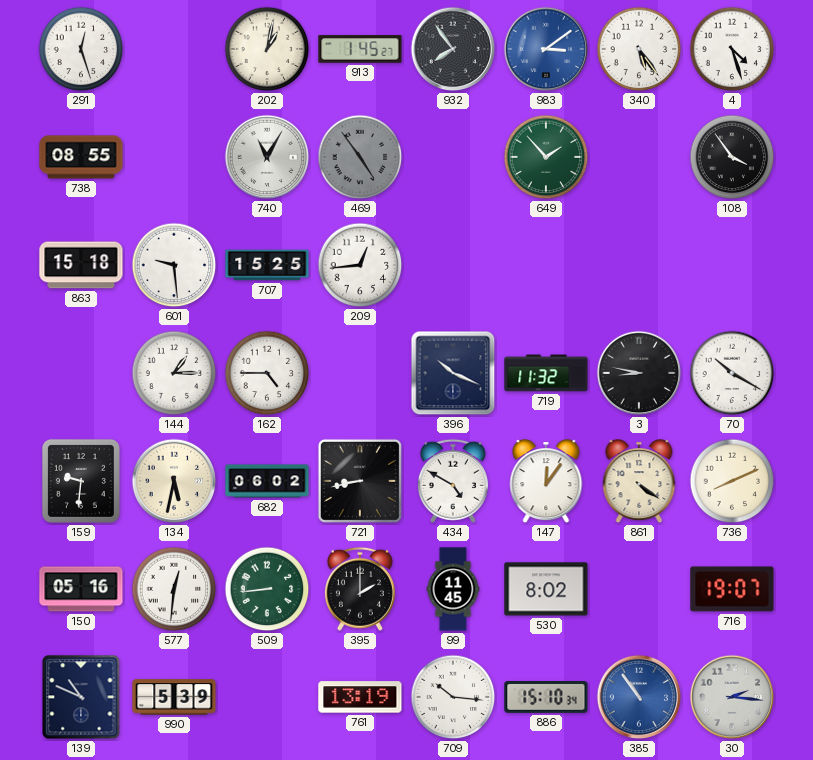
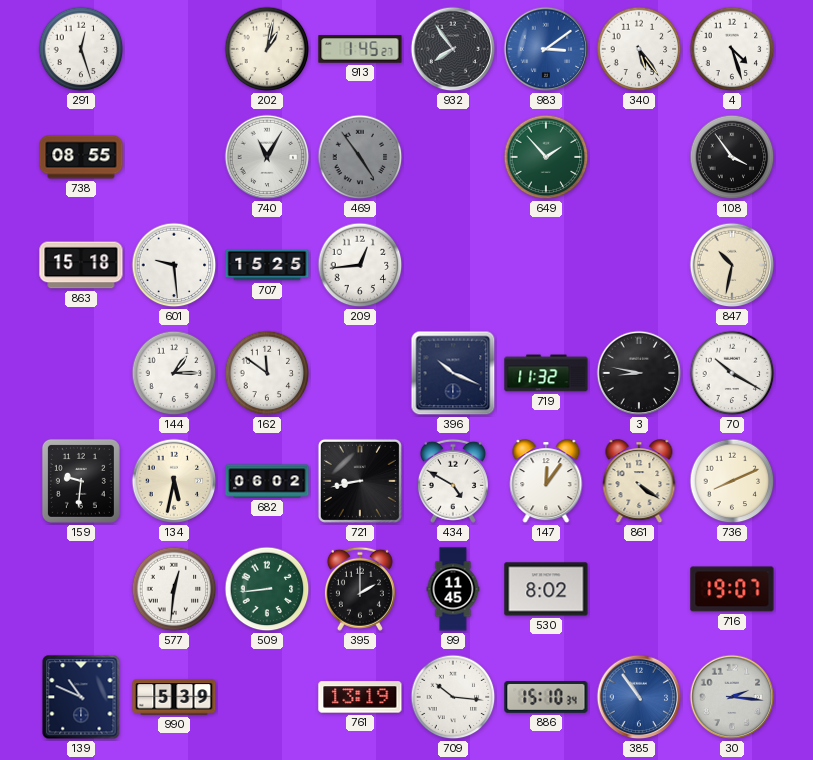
847: none -> 10:32 (732, 265)
162: 4:45 -> 11:51 (267, 373)
150: 05:16 -> none (81, 589)
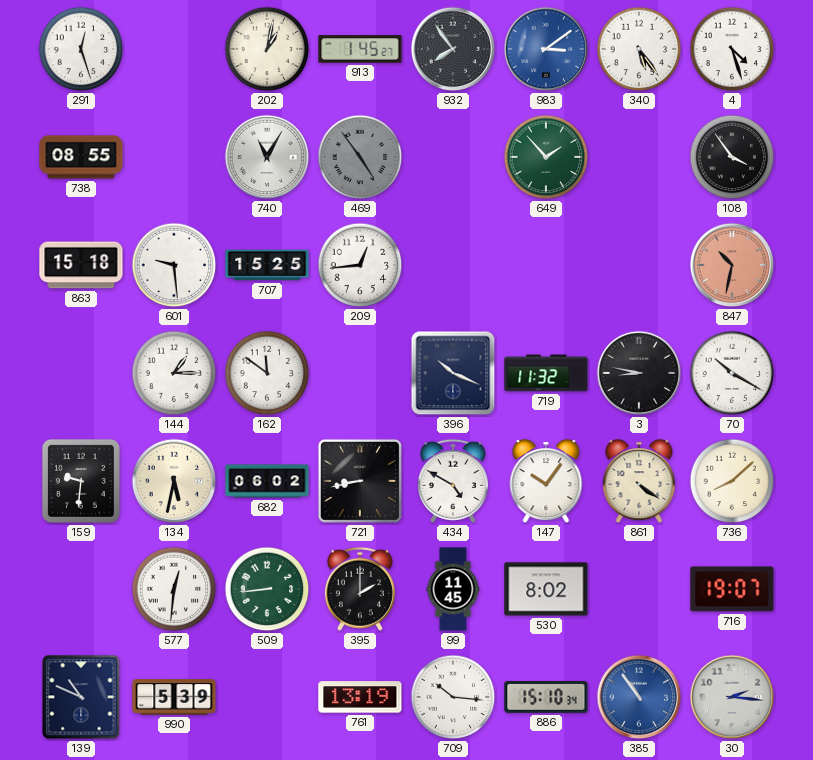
847 dial: cream -> salmon (732, 265)
147: 12:06 -> 10:06 (546, 482)
736: 8:11 -> 8:08 (732, 481)
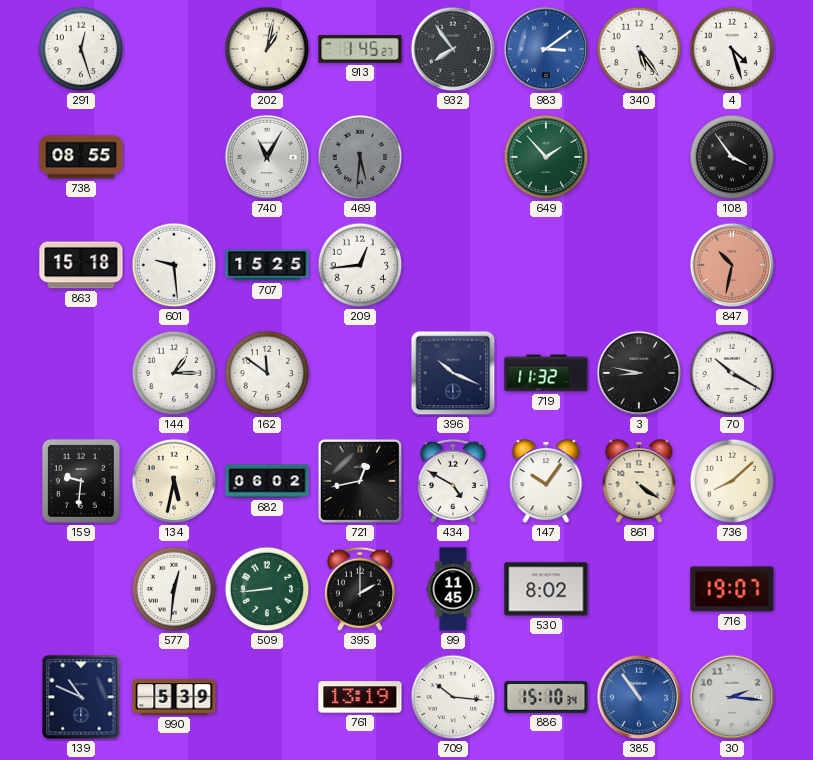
469: 4:54 -> 5:31 (360, 157)
721: 8:43 -> 12:43 (360, 481)
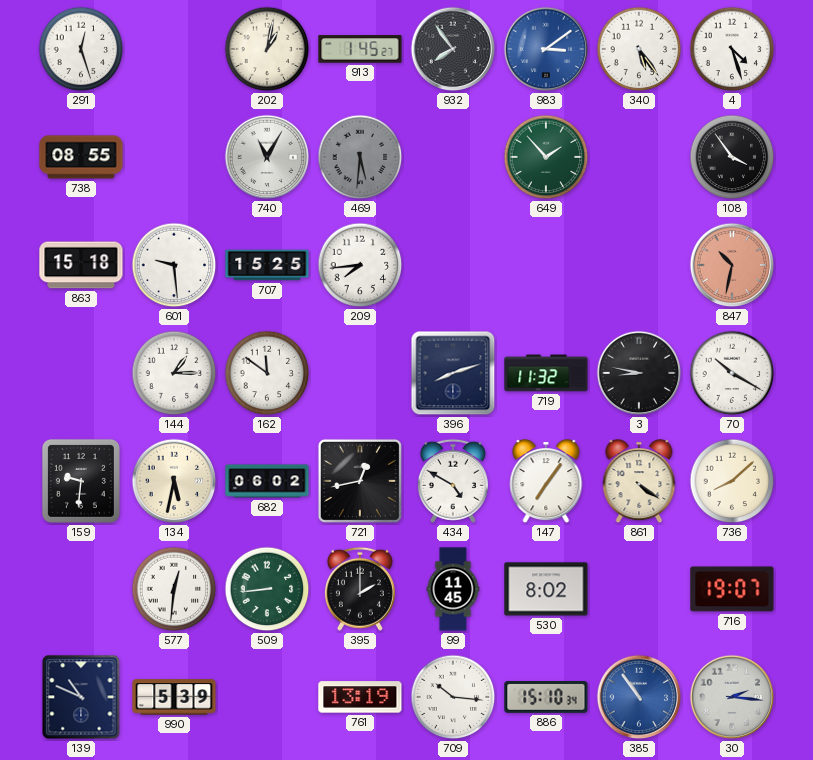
209: 12:44 -> 7:44 (360, 265)
396: 10:19 -> 8:12 (453, 373)
147: 10:06 -> 7:06 (546, 482)
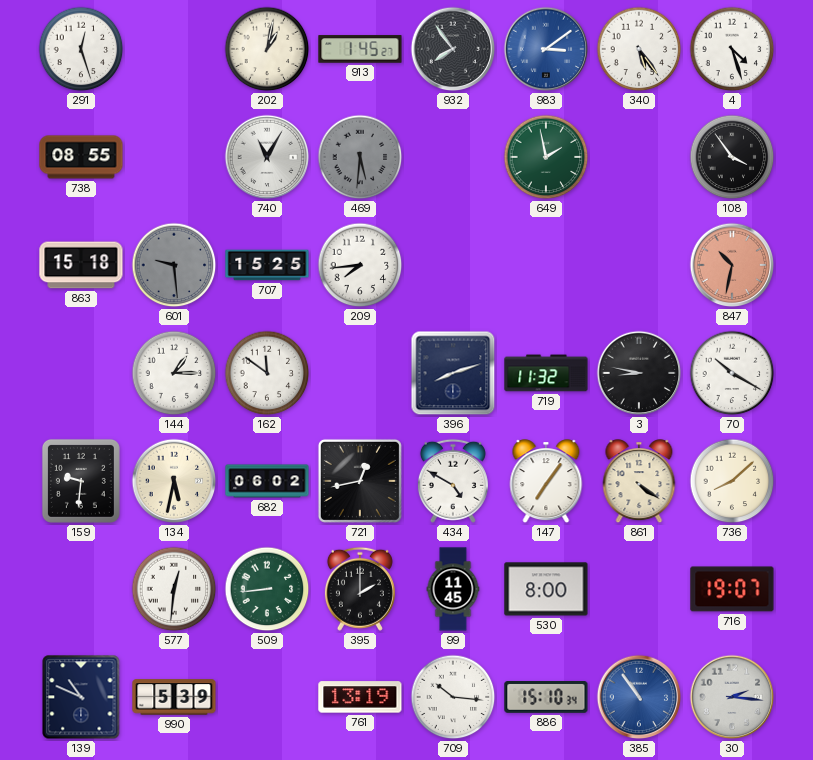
649: 1:53 -> 1:58 (546, 157)
601 dial: white -> grey (174, 265)
530: 8:02 -> 8:00 (546, 589)
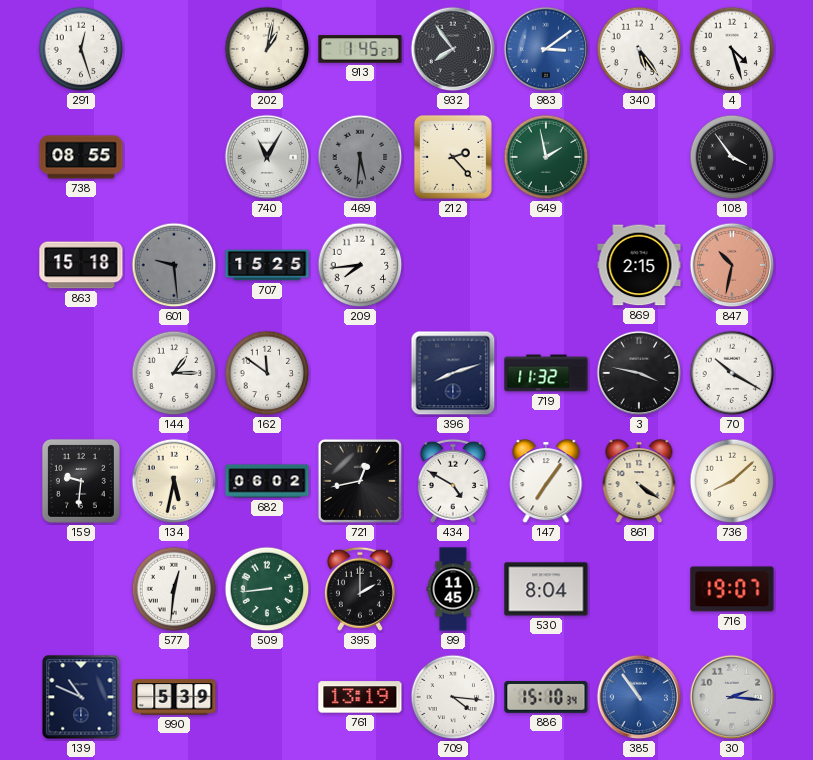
212: none -> 2:23 (453, 157)
869: none -> 2:15 (639, 265)
3: 8:47 -> 3:47 (639, 373)
530: 8:00 -> 8:04 (546, 589)
709: 10:16 -> 4:16 (453, 697)
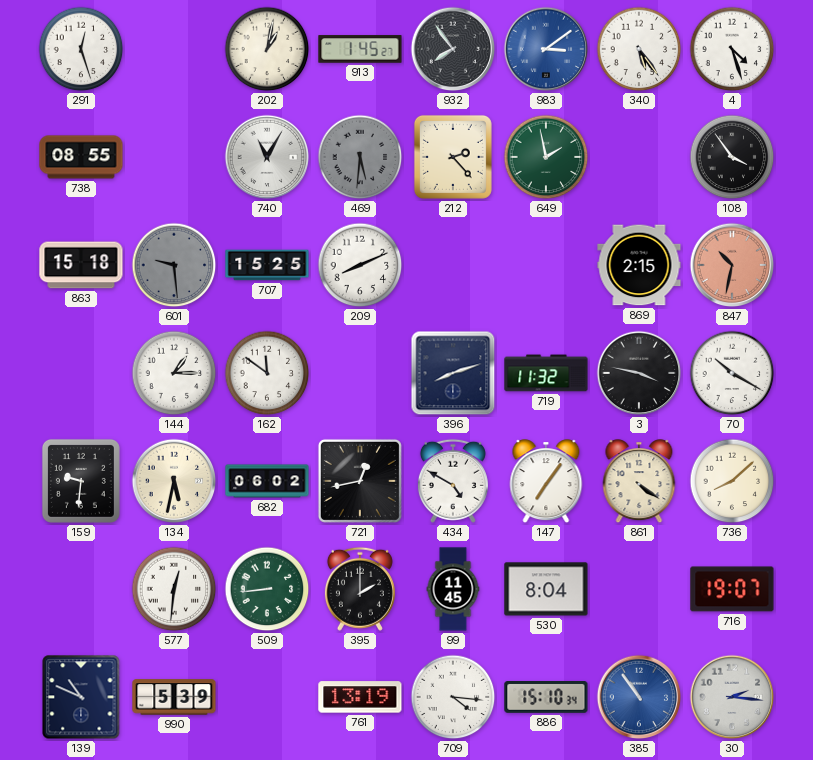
209: 7:44 -> 8:11 (360, 265)
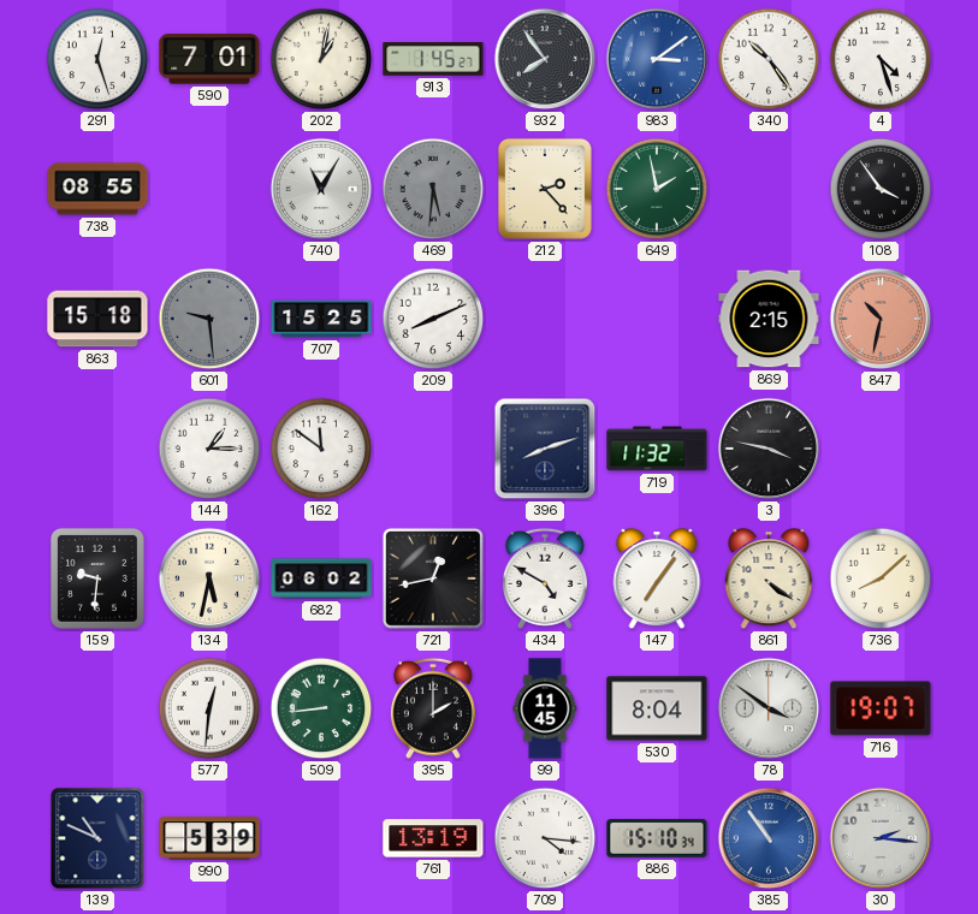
590: none -> 7:01 (209, 59)
340: 5:24 -> 10:24 (769, 59)
70: 10:20 -> none (732, 373)
78: none -> 3:51 (769, 708)
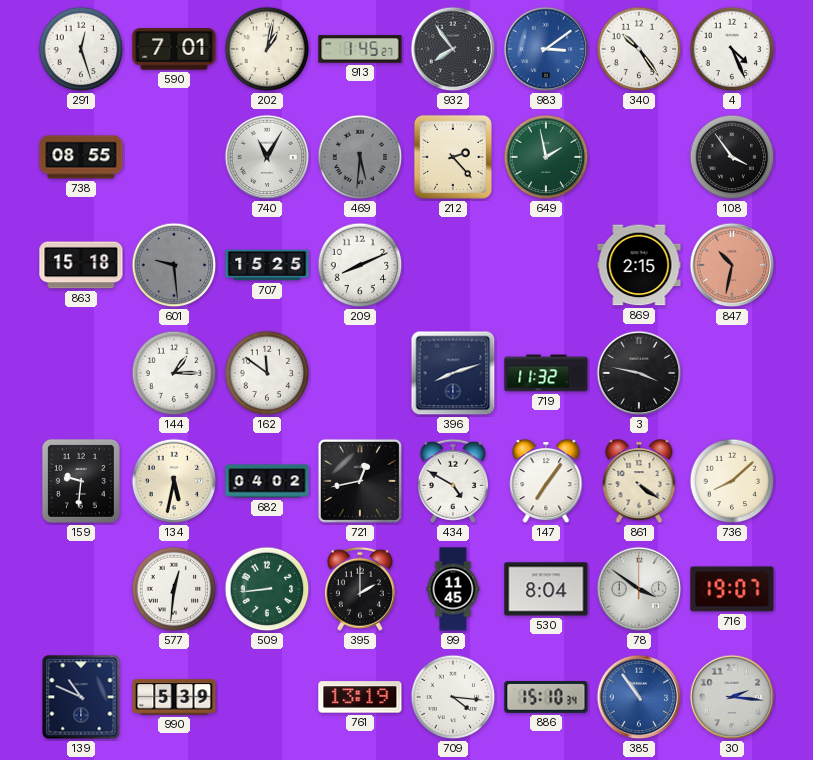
4: 4:27 -> 4:26 (732, 49)
682: 06:02 -> 04:02 (267, 481)
